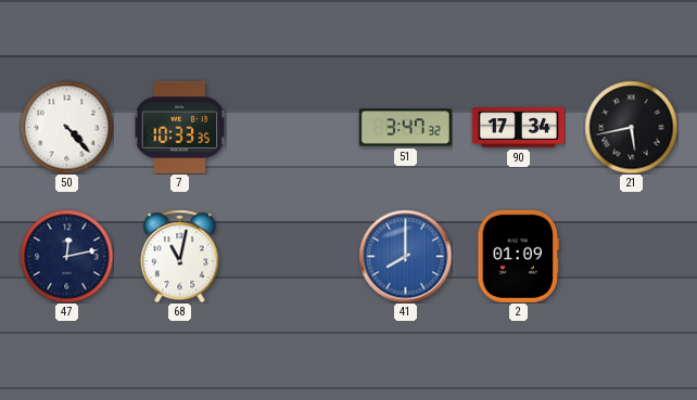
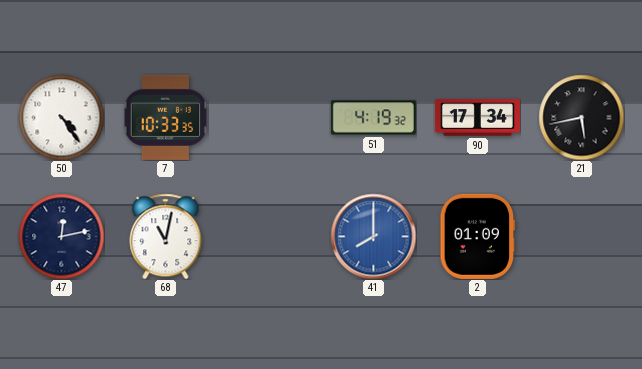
50: 4:23 -> 4:24 (61, 117)
51: 3:47 -> 4:19 (373, 118)
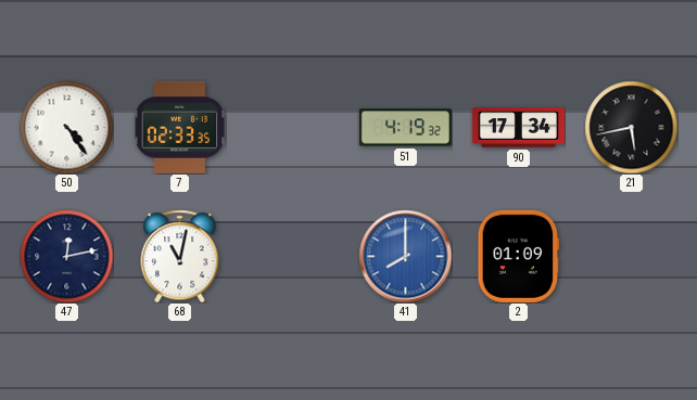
7: 10:33 -> 02:33 (179, 127)
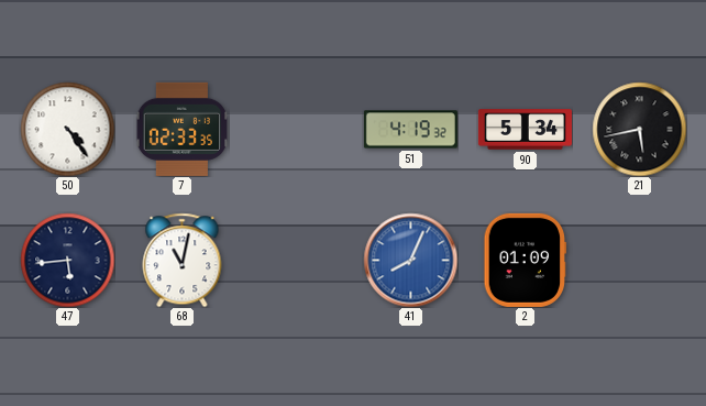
90: 17:34 -> 5:34 (525, 130)
47: 12:13 -> 5:44 (67, 260)
41: 8:00 -> 8:04 (410, 260)
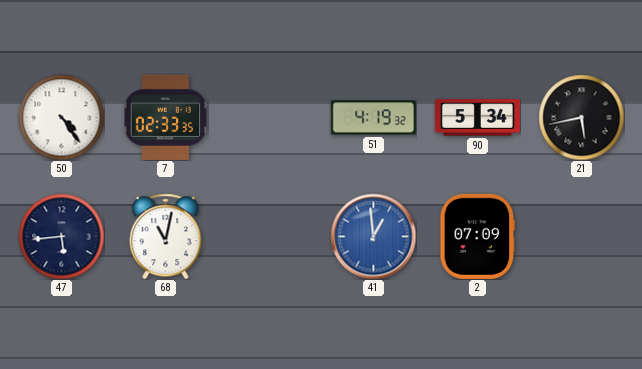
41: 8:04 -> 12:59 (373, 236)
2: 01:09 -> 07:09 (478, 236)
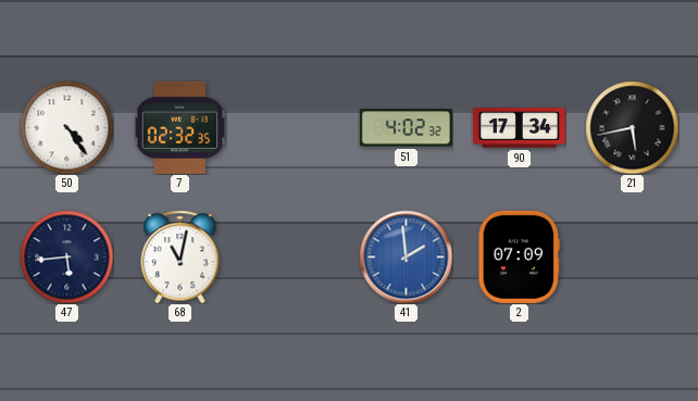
7: 02:33 -> 02:32 (179, 127)
51: 4:19 -> 4:02 (406, 128)
90: 5:34 -> 17:34 (519, 128)
41: 12:59 -> 1:59 (406, 256)
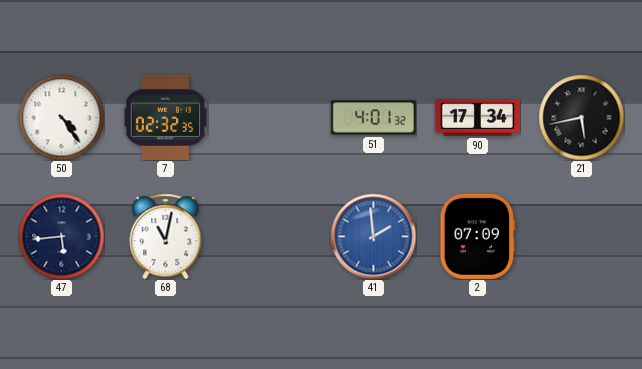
51: 4:02 -> 4:01 (373, 118)
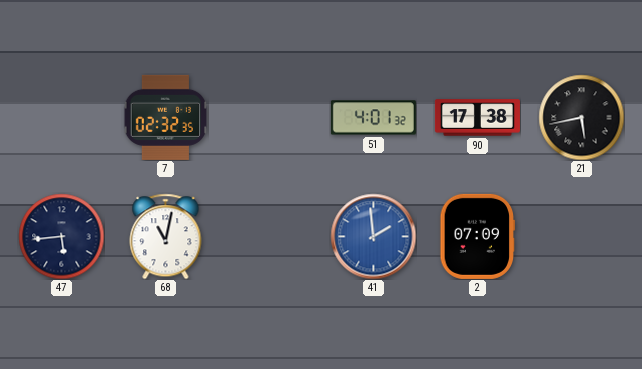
50: 4:24 -> none (61, 117)
90: 17:34 -> 17:38 (477, 118)
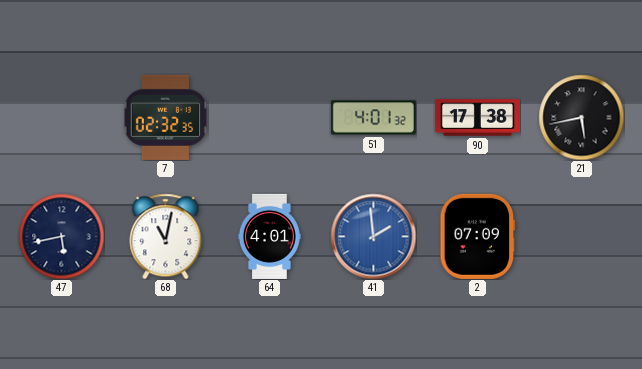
47: 5:44 -> 5:43 (61, 236)
64: none -> 4:01 (269, 236)
